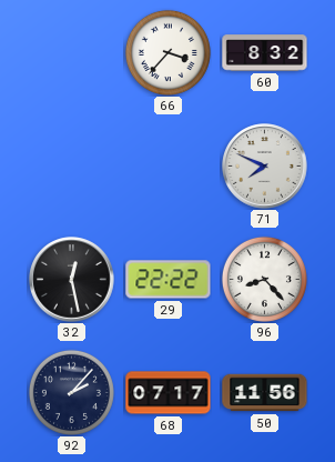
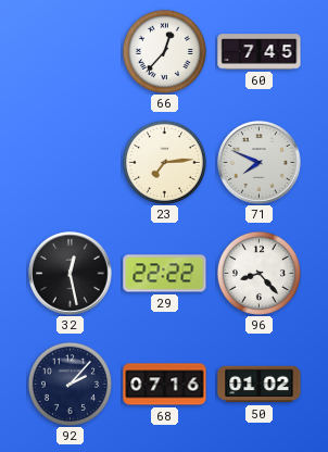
66: 3:37 -> 12:37 (164, 51)
60: 8:32 -> 7:45 (260, 52)
23: none -> 7:14 (164, 162)
68: 07:17 -> 07:16 (165, 385)
50: 11:56 -> 01:02 (260, 385)
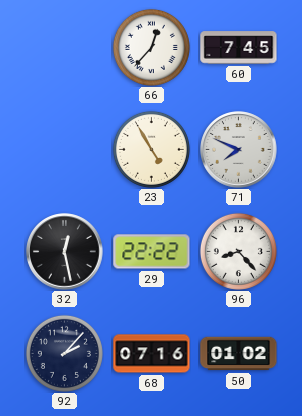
23: 7:14 -> 4:55 (151, 149)
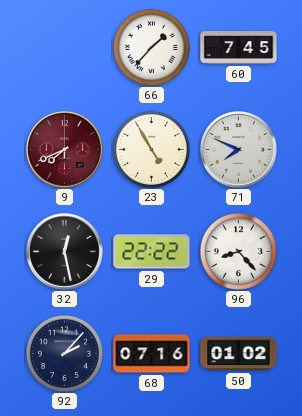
66: 12:37 -> 1:37 (151, 47)
9: none -> 7:41 (65, 150)
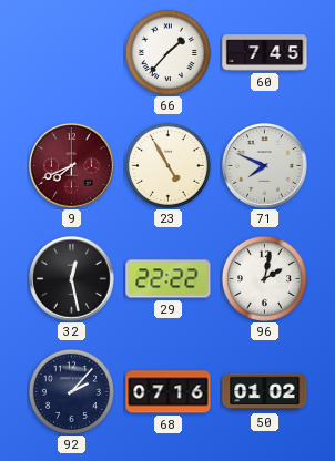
96: 8:23 -> 2:02 (264, 278)
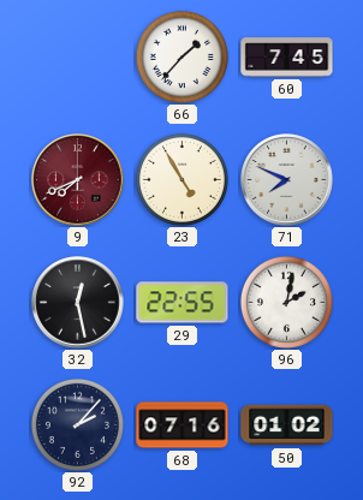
29: 22:22 -> 22:55 (183, 303)
